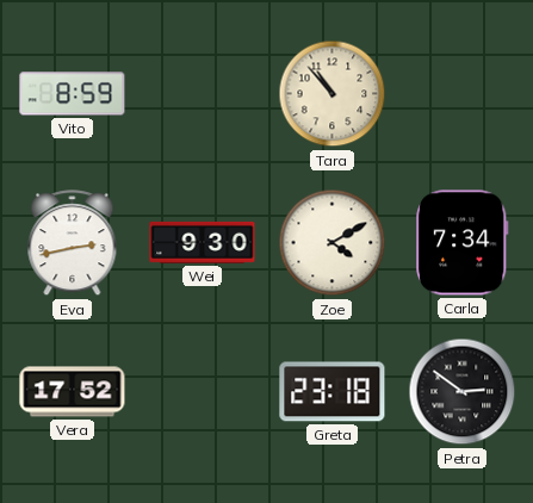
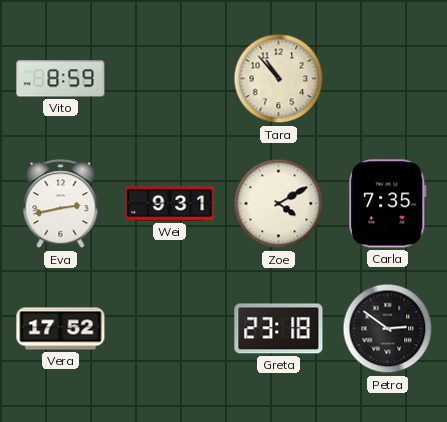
Wei: 9:30 -> 9:31 (170, 203)
Carla: 7:34 -> 7:35 (388, 204)
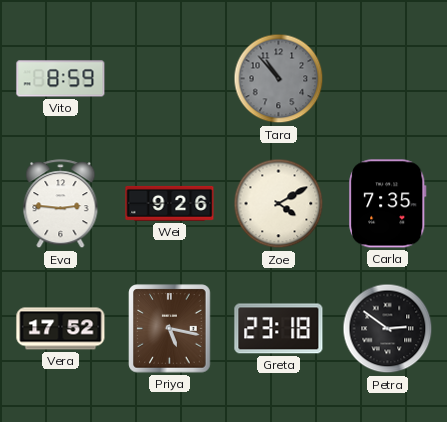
Tara dial: cream -> grey (279, 79)
Eva: 2:43 -> 2:46 (61, 204)
Wei: 9:31 -> 9:26 (170, 203)
Priya: none -> 5:17 (170, 329)
